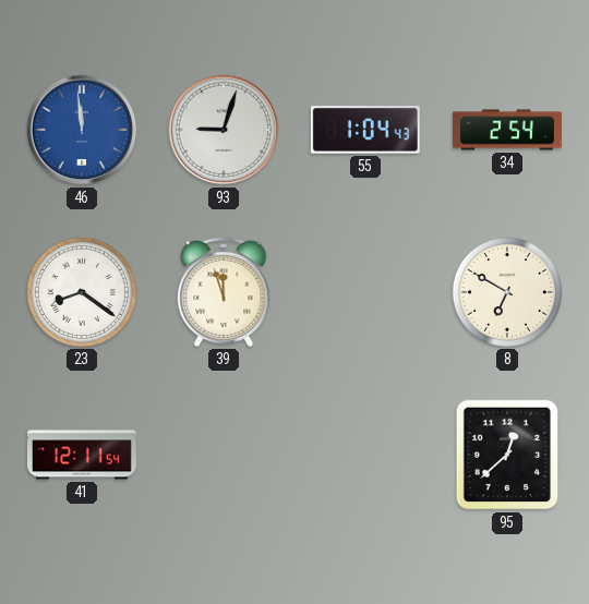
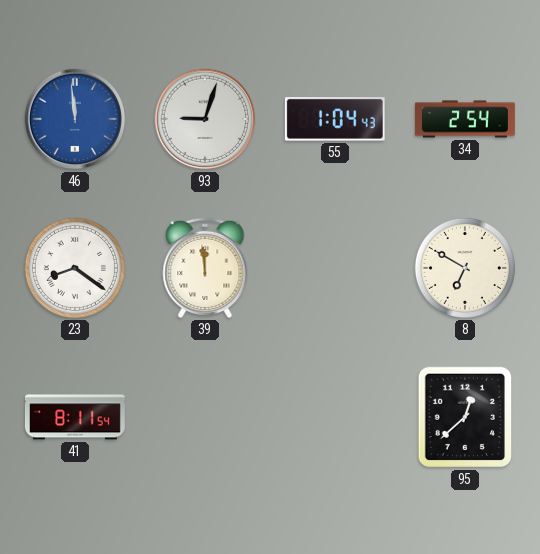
39: 11:57 -> 11:59 (205, 268)
41: 12:11 -> 8:11 (75, 417)
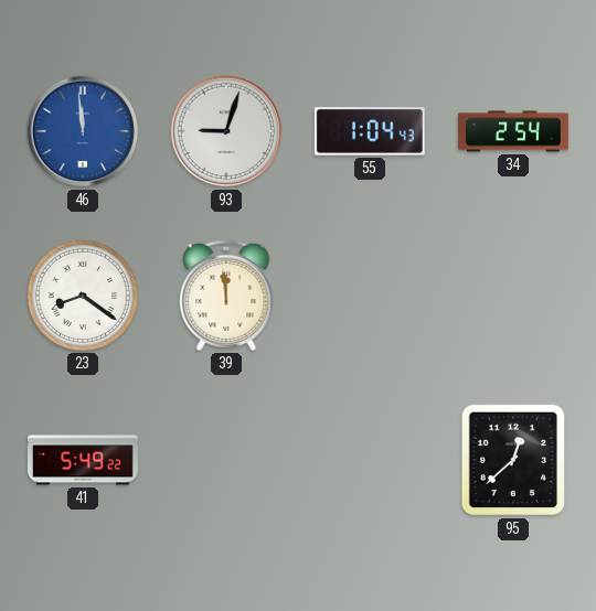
8: 6:50 -> none (465, 268)
41: 8:11 -> 5:49 (83, 460)
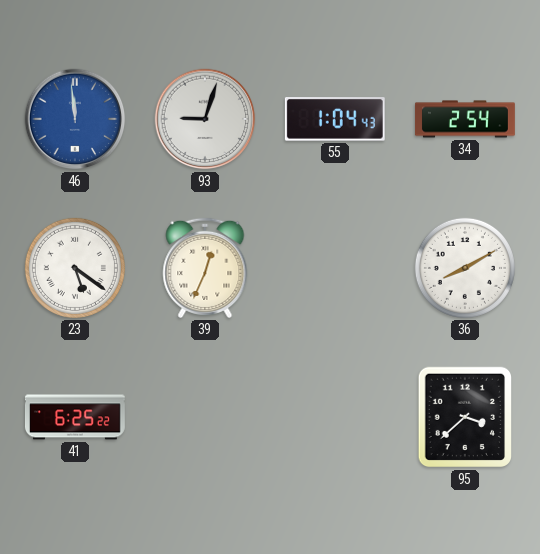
23: 8:21 -> 5:21 (75, 268)
39: 11:59 -> 12:34 (205, 268)
36: none -> 8:10 (465, 268)
41: 5:49 -> 6:25 (75, 417)
95: 12:38 -> 3:38 (464, 417)
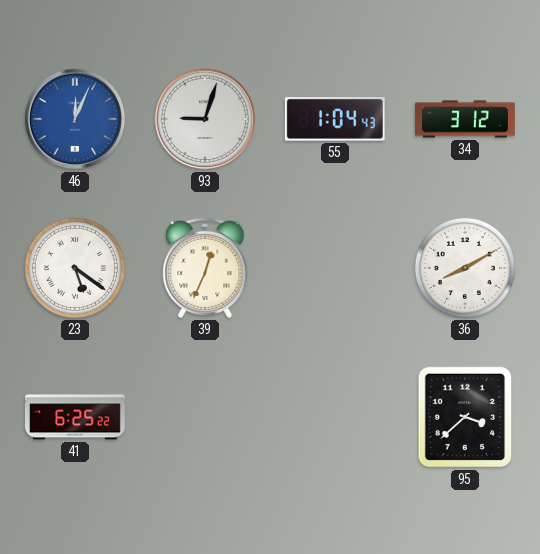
46: 11:59 -> 12:04 (75, 119)
34: 2:54 -> 3:12 (465, 119)
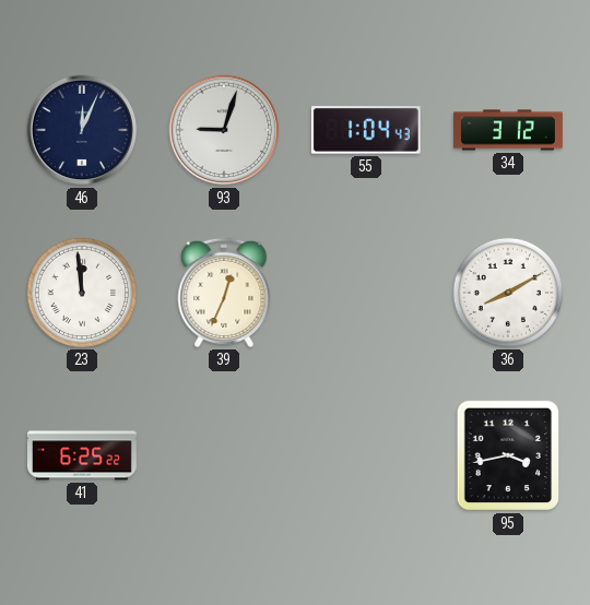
46 dial: blue -> navy (82, 130)
23: 5:21 -> 11:59 (82, 293)
95: 3:38 -> 3:43 (507, 455)
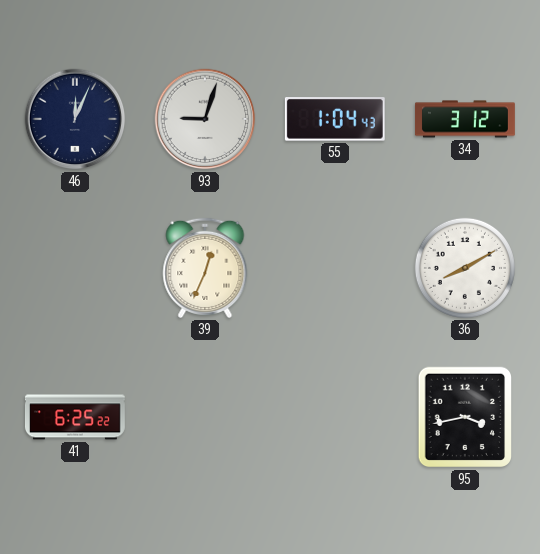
23: 11:59 -> none (82, 293)
